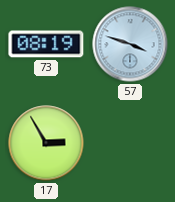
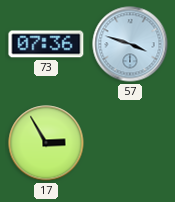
73: 08:19 -> 07:36 (46, 44)
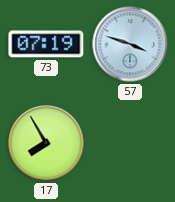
73: 07:36 -> 07:19 (46, 44)
17: 2:55 -> 7:55 (46, 143)
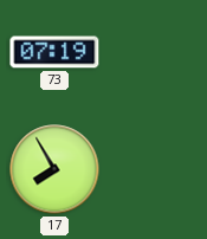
57: 3:48 -> none (130, 44)
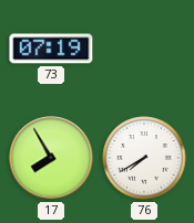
76: none -> 7:40 (144, 158)
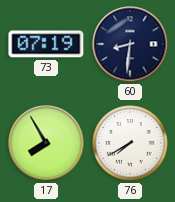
60: none -> 8:31 (130, 44)
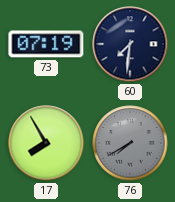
60: 8:31 -> 7:31 (130, 44)
76 dial: white -> grey (130, 143)
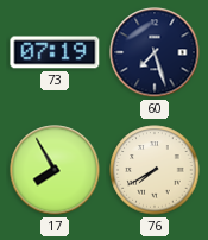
60: 7:31 -> 7:27 (155, 52)
76 dial: grey -> cream (155, 170)
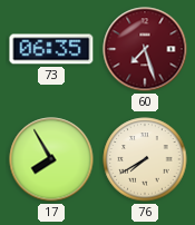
73: 07:19 -> 06:35 (51, 49)
60 dial: navy -> burgundy (145, 49)
